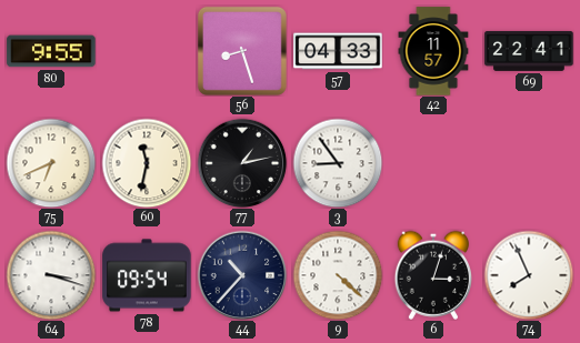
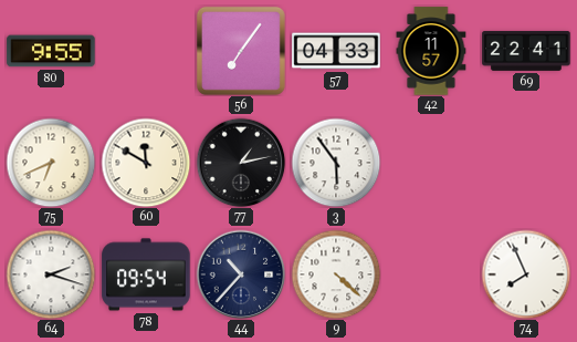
56: 8:27 -> 7:06 (241, 51)
60: 11:32 -> 11:50 (146, 163)
3: 8:54 -> 5:54 (336, 163)
64: 3:18 -> 2:18 (51, 274)
6: 3:03 -> none (432, 275)
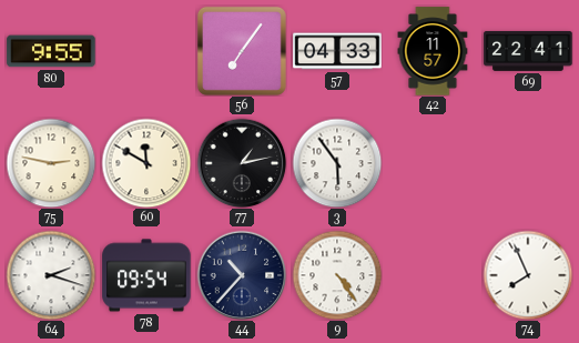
75: 6:41 -> 2:47 (51, 163)
9: 4:22 -> 4:24 (337, 275)
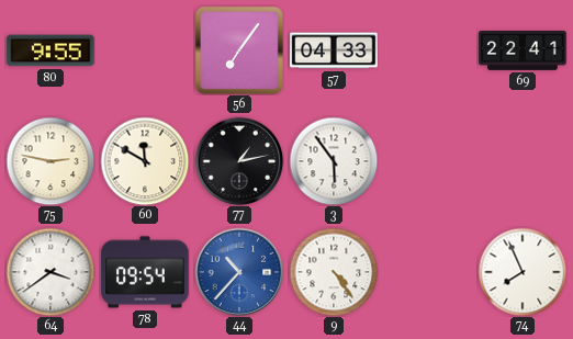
42: 11:57 -> none (433, 51)
64: 2:18 -> 3:39 (50, 272)
44 dial: navy -> blue (239, 272)
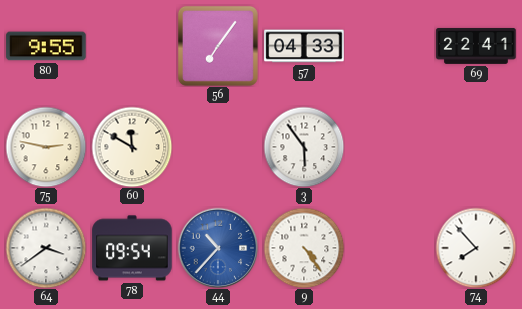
77: 1:13 -> none (239, 161)
74: 7:56 -> 7:53 (476, 248)
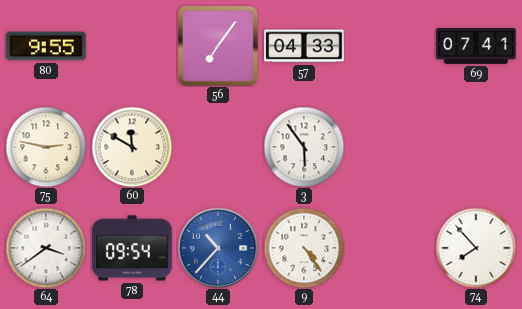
69: 22:41 -> 07:41 (476, 46)
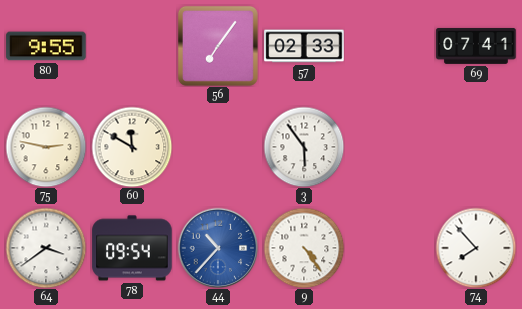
57: 04:33 -> 02:33 (304, 46)
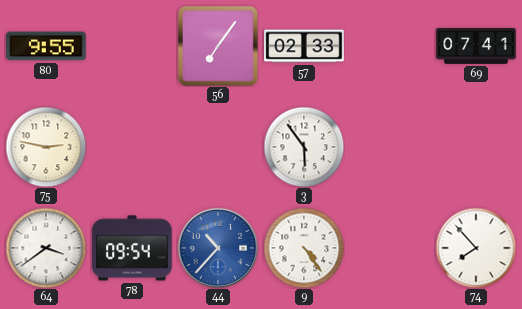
60: 11:50 -> none (132, 147)
